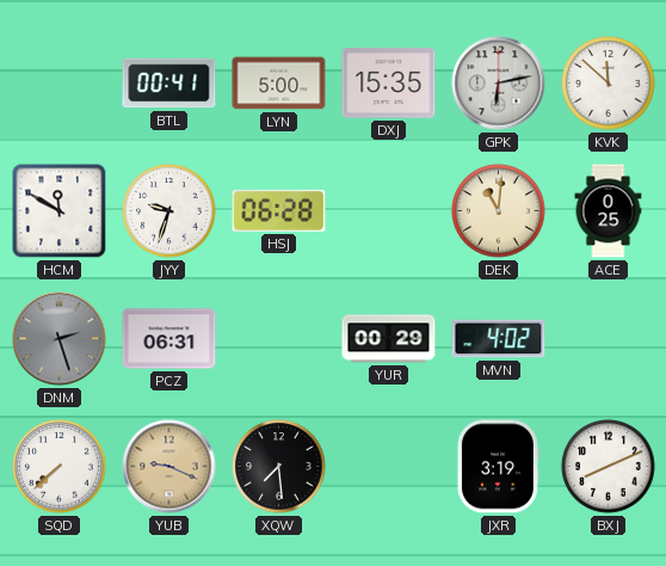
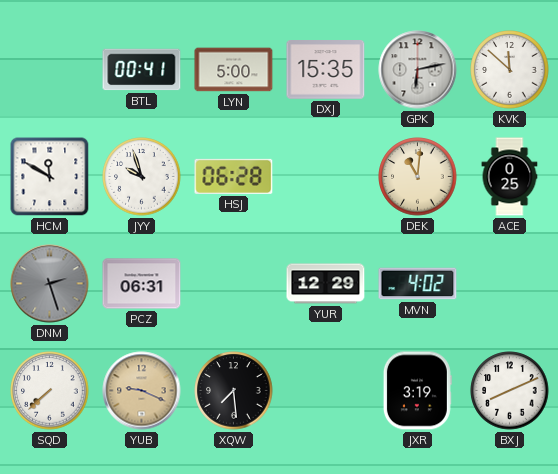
JYY: 9:33 -> 9:57 (142, 177)
YUR: 00:29 -> 12:29 (326, 284)
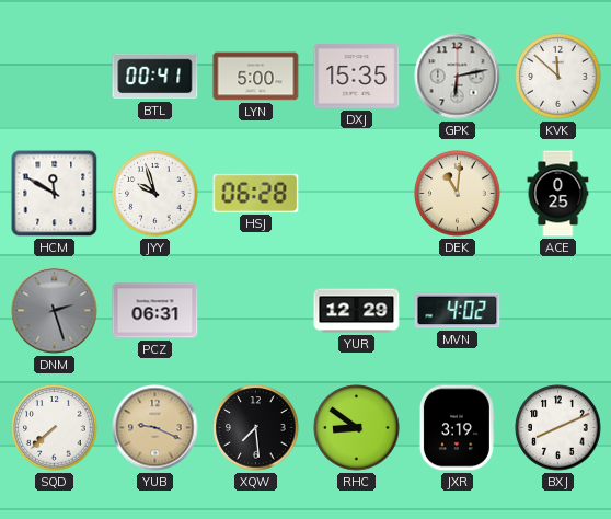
RHC: none -> 8:51 (357, 428)
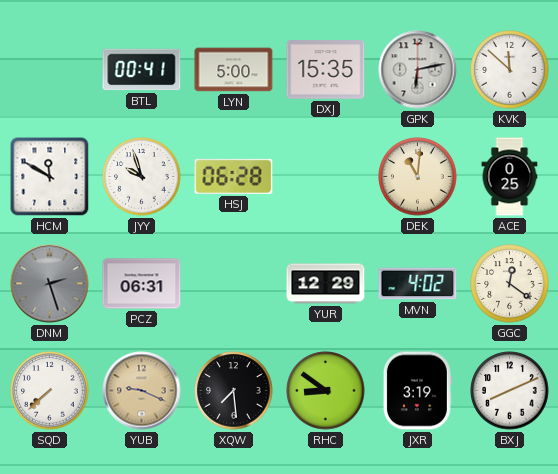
GGC: none -> 12:21 (510, 284)
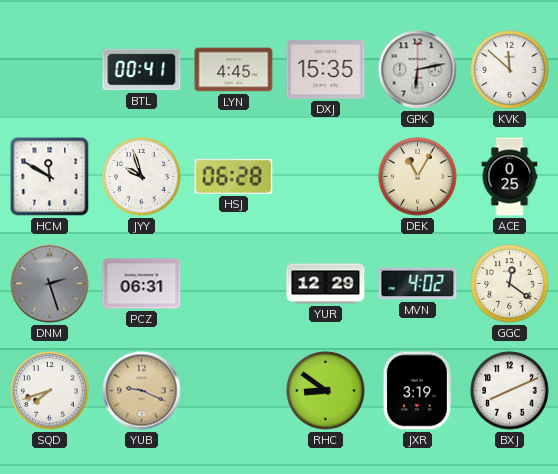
LYN: 5:00 -> 4:45 (234, 70)
DEK: 11:01 -> 11:05 (418, 177)
SQD: 7:38 -> 7:42 (50, 391)
XQW: 7:29 -> none (234, 391)
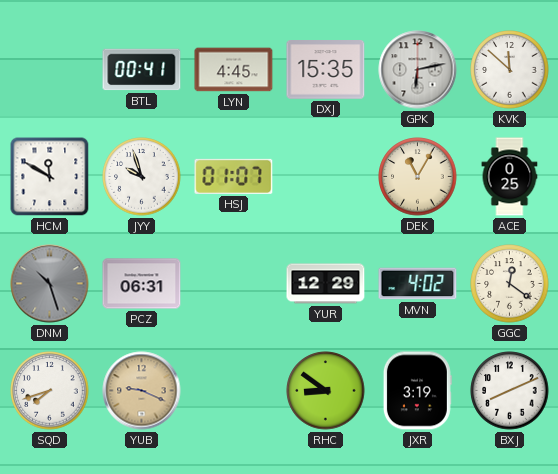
HSJ: 06:28 -> 01:07 (234, 176)
DNM: 2:27 -> 10:27 (50, 284)
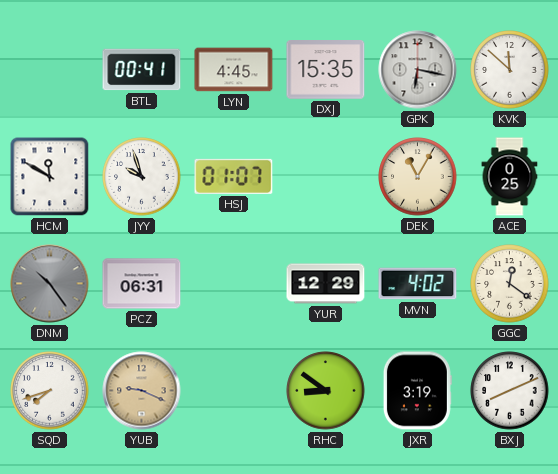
GPK: 6:13 -> 6:17 (418, 70)
DNM: 10:27 -> 10:24 (50, 284)
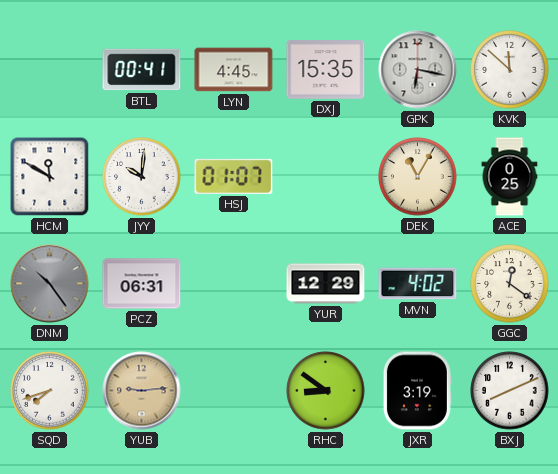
JYY: 9:57 -> 10:01 (142, 177)
YUB: 9:19 -> 9:14 (142, 391)
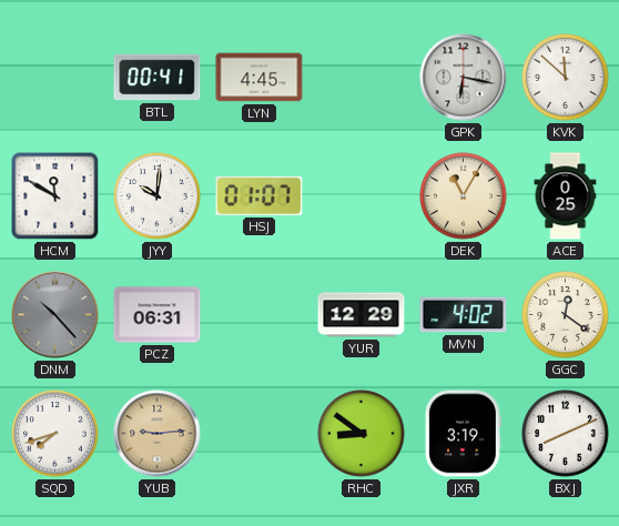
DXJ: 15:35 -> none (326, 70)
DNM: 10:24 -> 10:23 (55, 315)
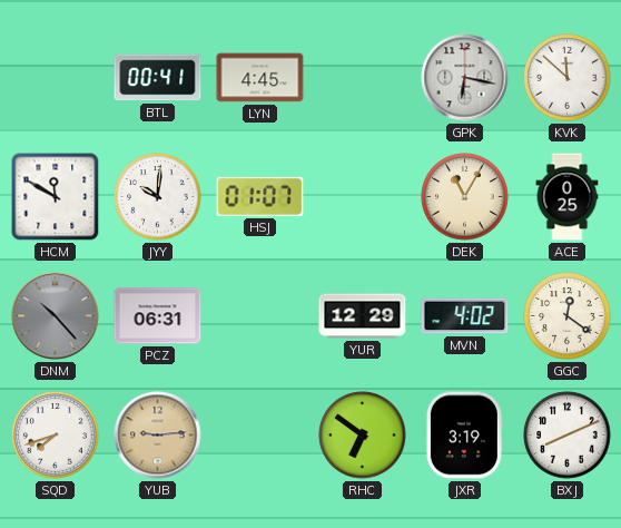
RHC: 8:51 -> 6:51 (363, 436)
